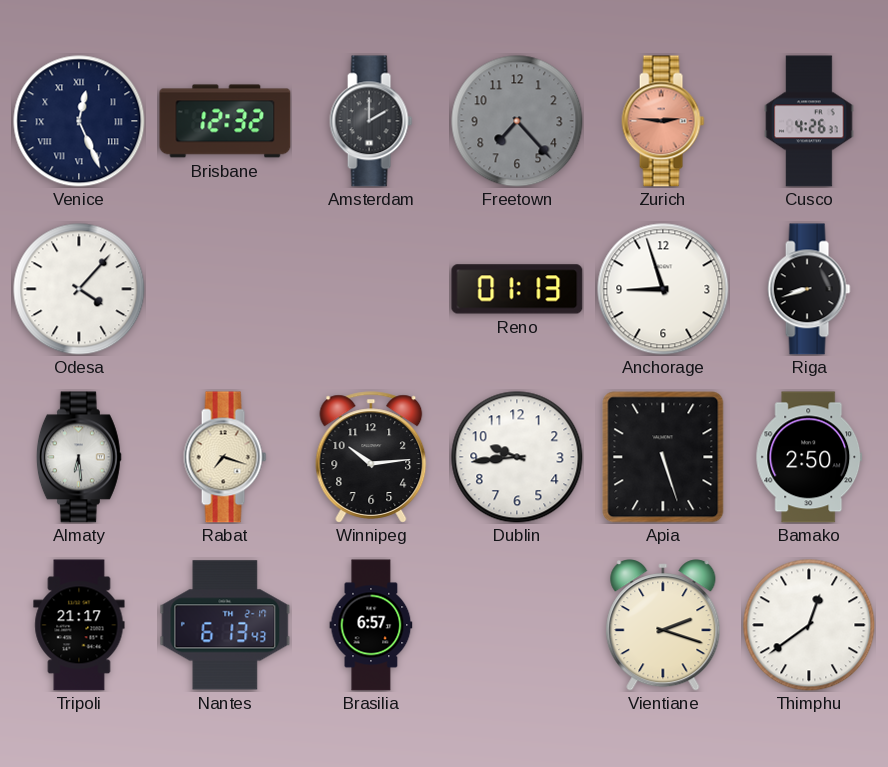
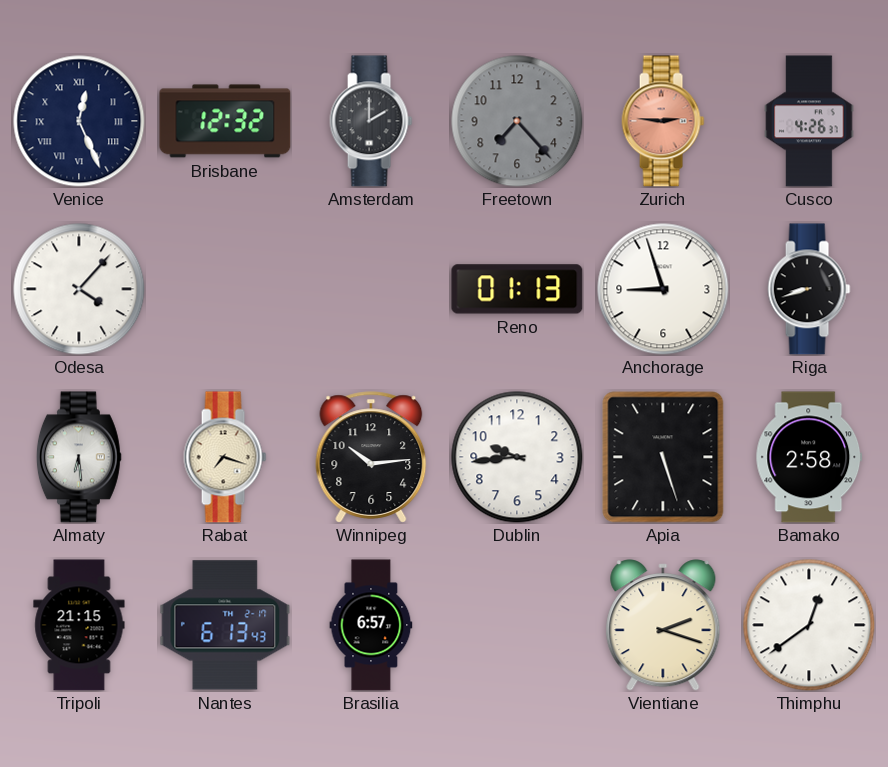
Bamako: 2:50 -> 2:58 (809, 457)
Tripoli: 21:17 -> 21:15 (79, 625)
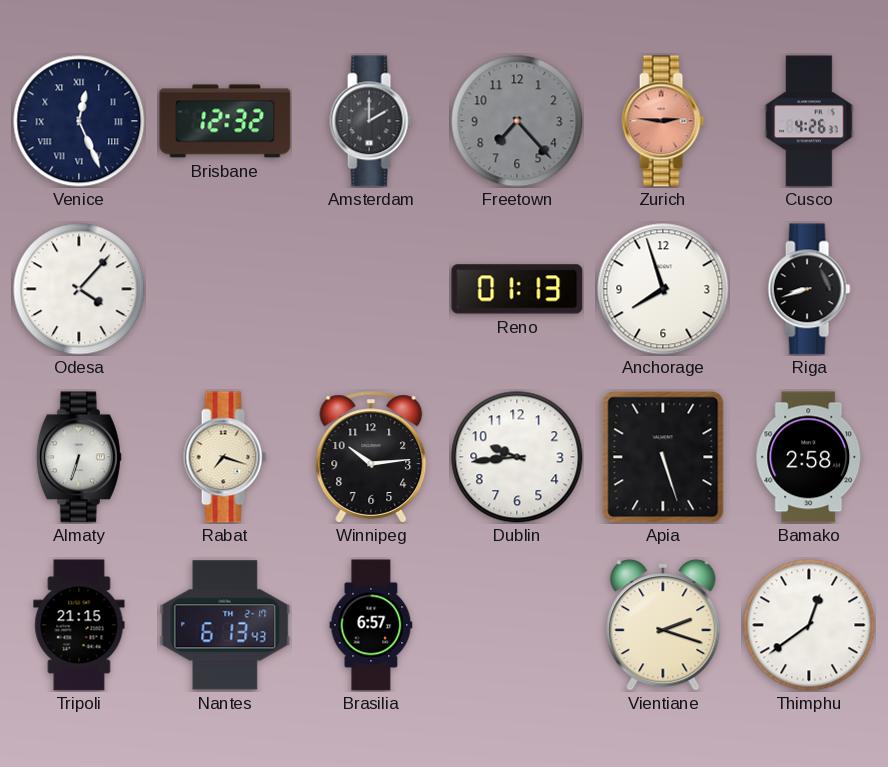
Anchorage: 8:57 -> 7:57 (663, 289)
Almaty: 6:29 -> 6:33 (79, 457)
